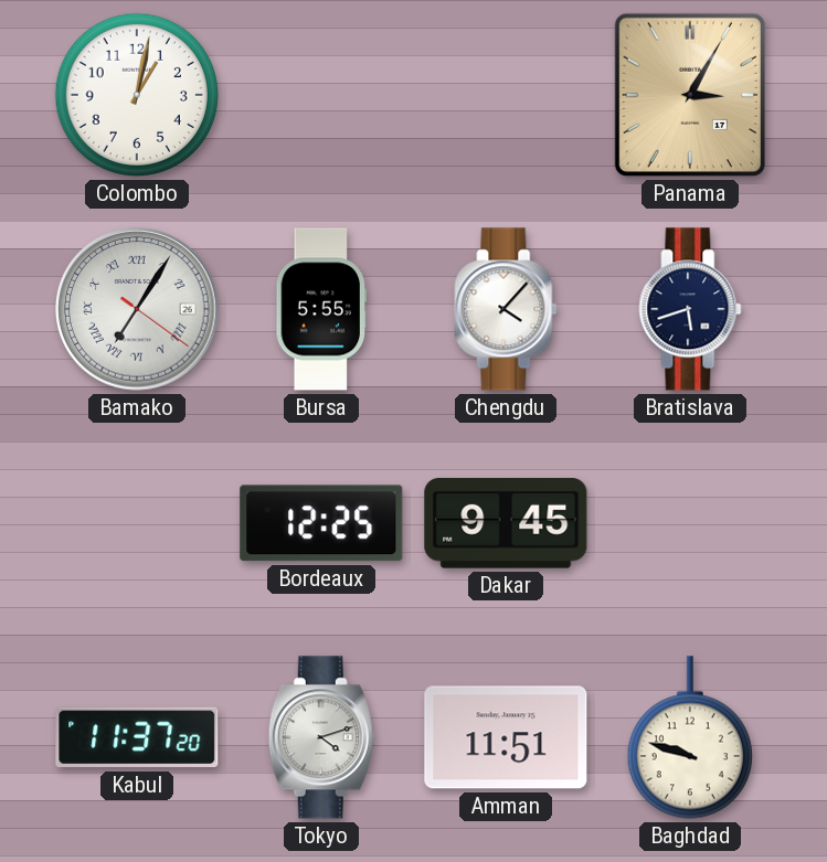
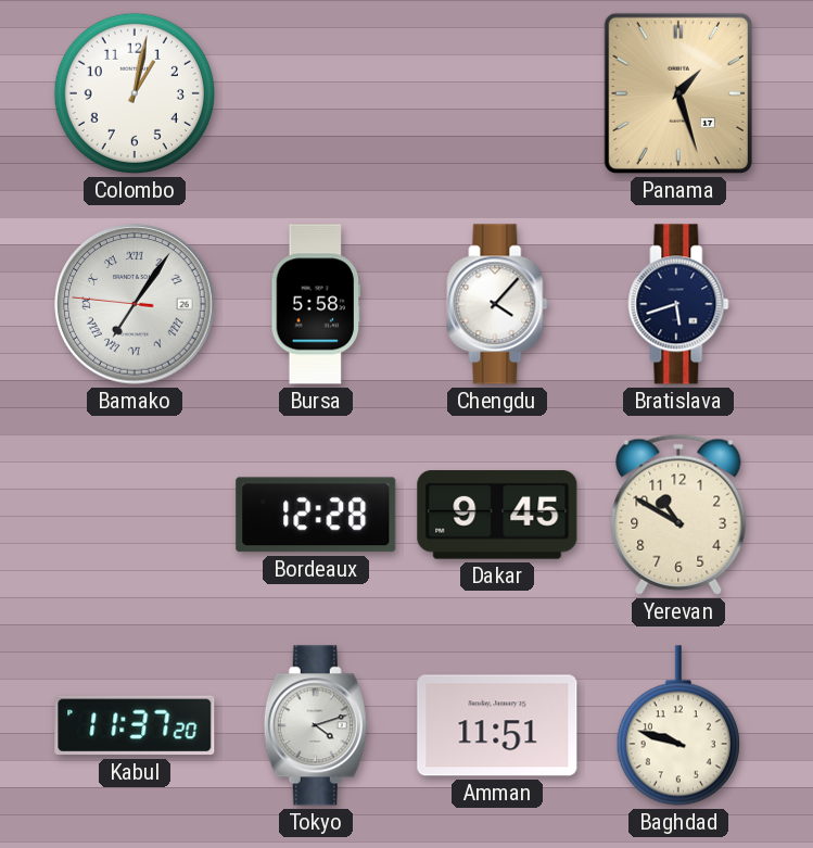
Panama: 3:05 -> 1:27 (678, 93)
Bamako: 7:05:21 -> 7:05:46 (135, 304)
Bursa: 5:55 -> 5:58 (316, 304)
Bordeaux: 12:25 -> 12:28 (316, 515)
Yerevan: none -> 10:50 (678, 515)
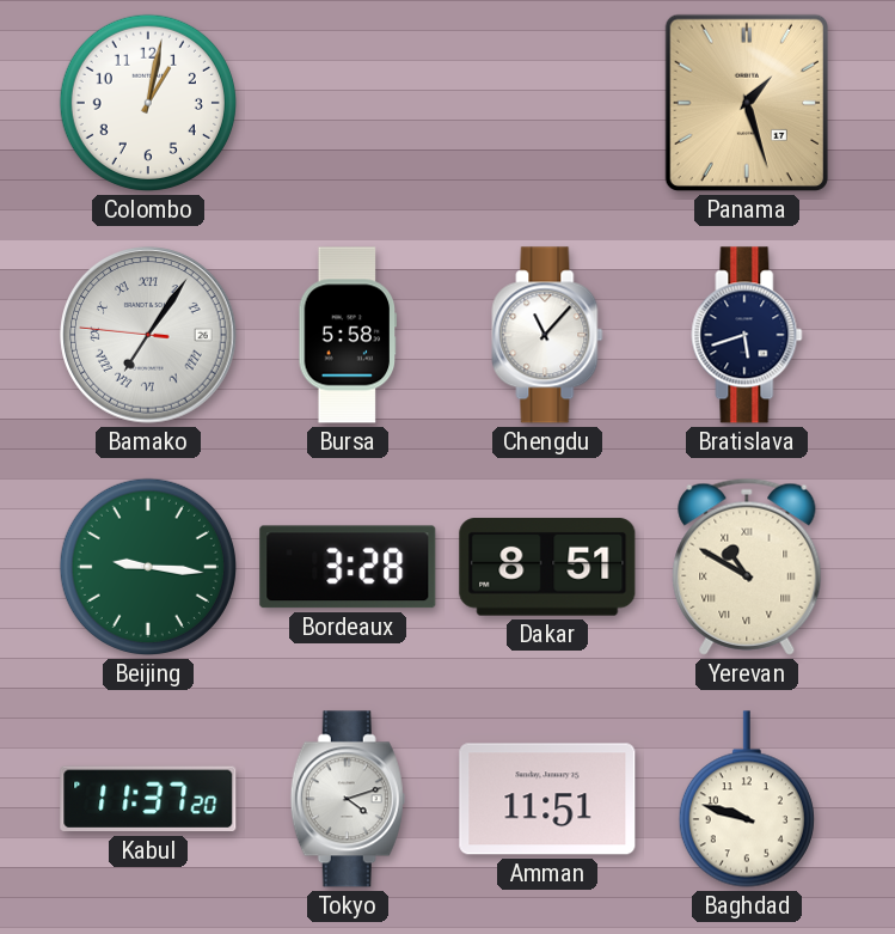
Chengdu: 4:07 -> 11:07 (547, 335)
Beijing: none -> 9:16 (148, 567)
Bordeaux: 12:28 -> 3:28 (348, 567)
Dakar: 9:45 -> 8:51 (547, 567)
Yerevan numerals: Arabic -> Roman (747, 567)
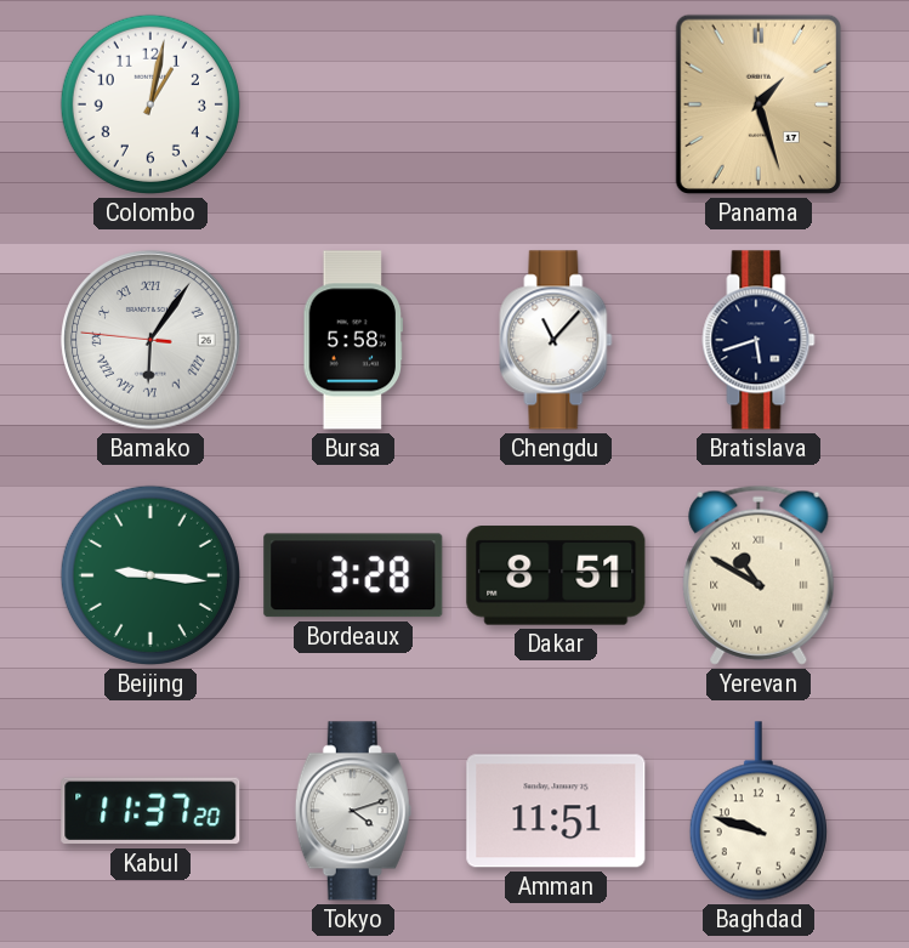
Bamako: 7:05 -> 6:05 (150, 340)
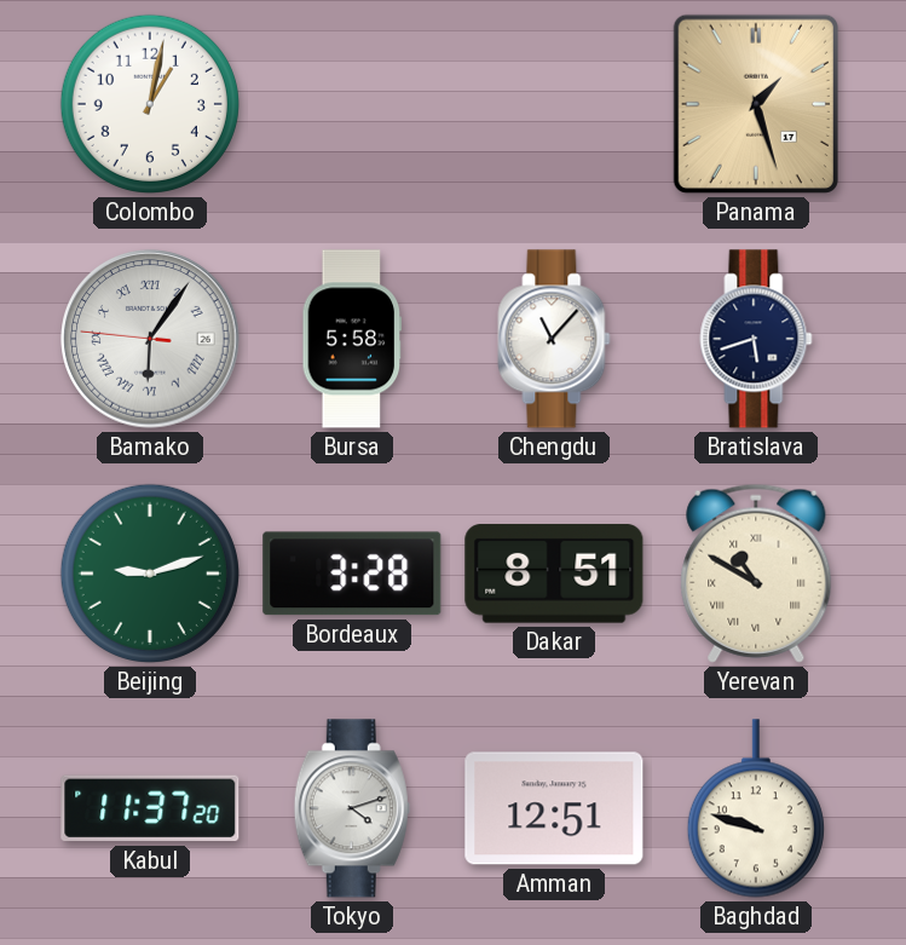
Beijing: 9:16 -> 9:12 (150, 574)
Amman: 11:51 -> 12:51 (554, 808)
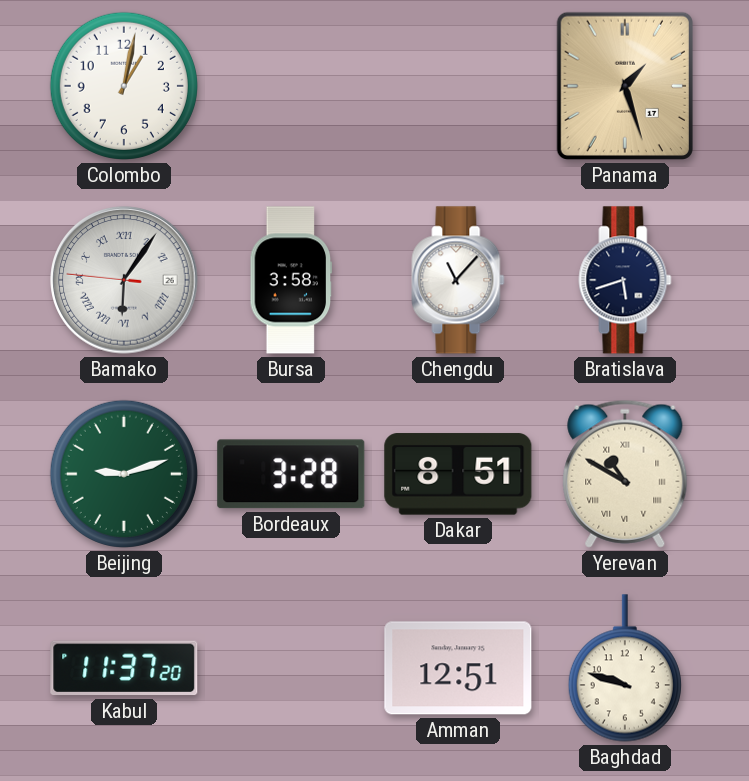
Bursa: 5:58 -> 3:58 (291, 280)
Tokyo: 4:12 -> none (352, 808)
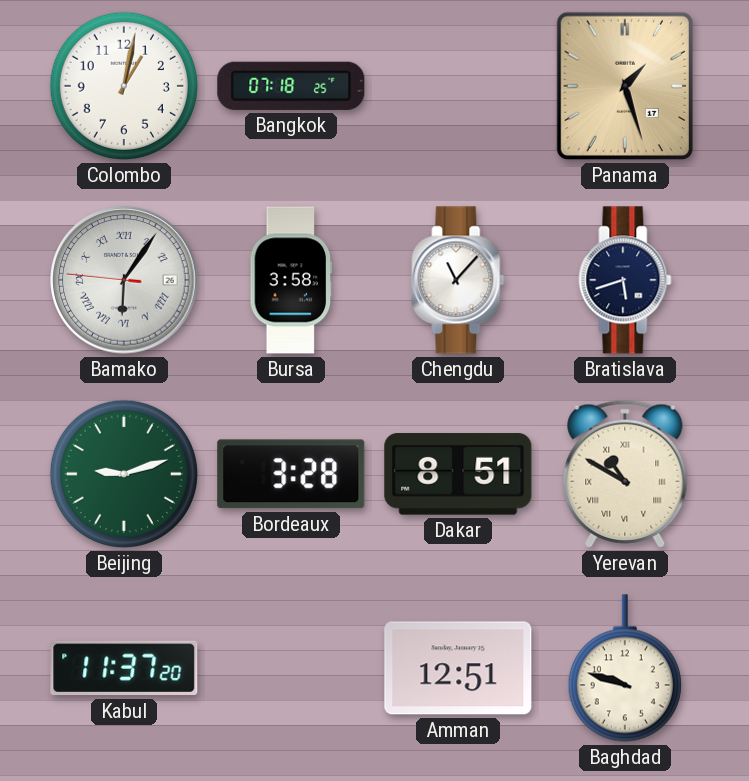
Bangkok: none -> 07:18 (291, 86)
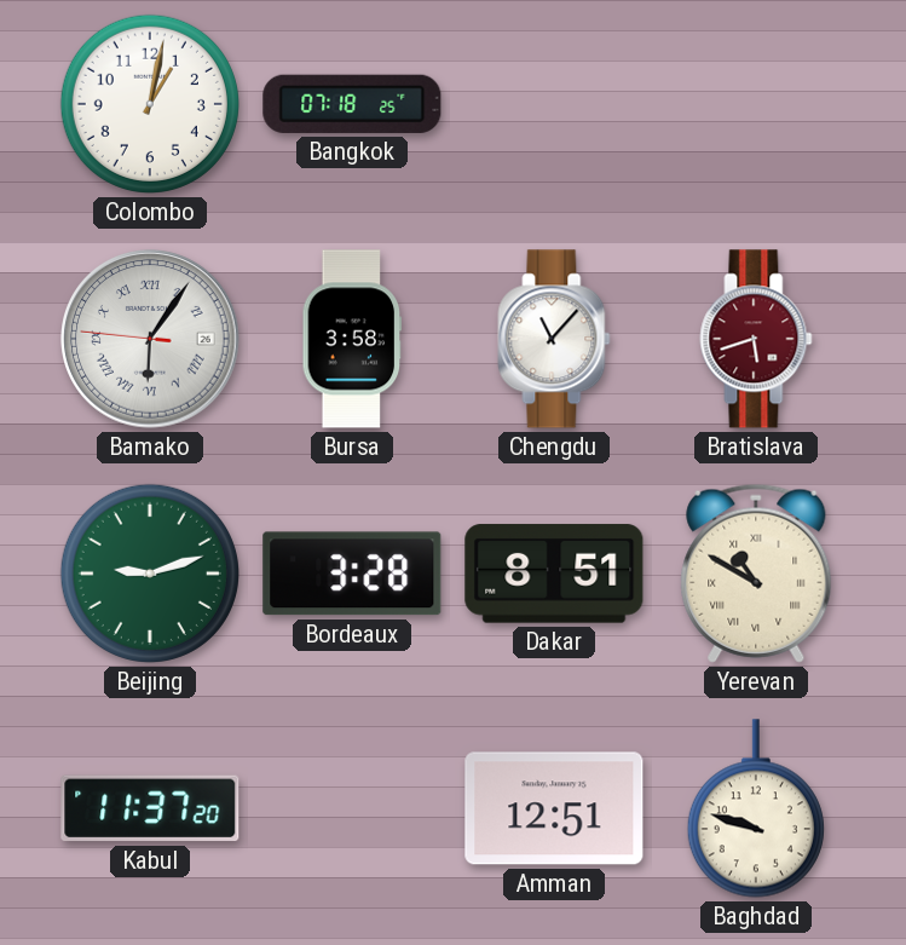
Panama: 1:27 -> none (625, 86)
Bratislava dial: navy -> burgundy (756, 339)
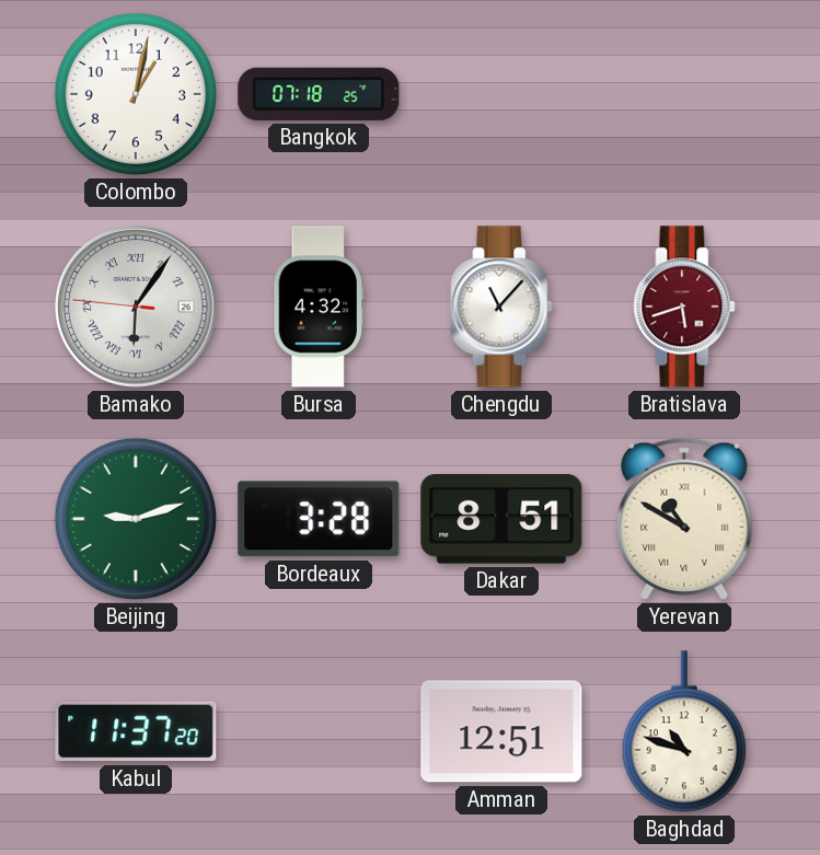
Bursa: 3:58 -> 4:32 (319, 307)
Baghdad: 9:48 -> 10:48 (684, 731)
